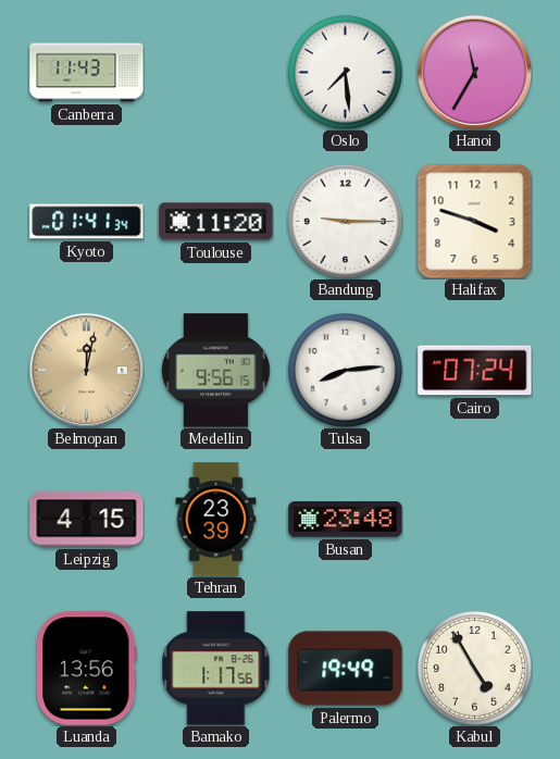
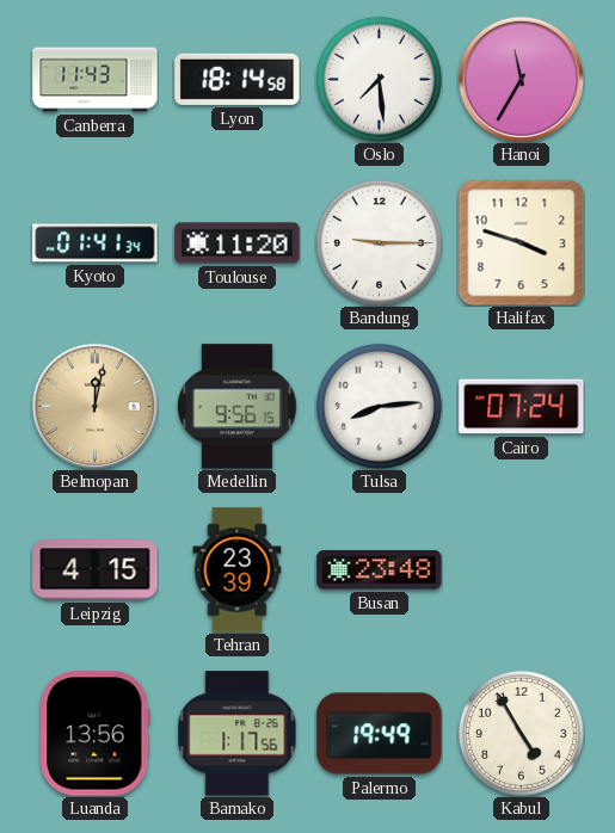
Lyon: none -> 18:14 (238, 79)
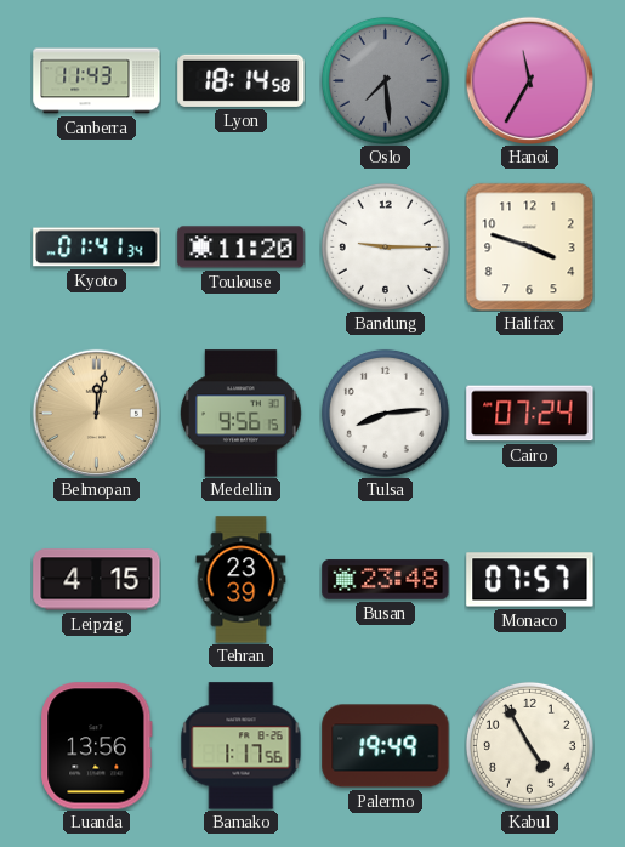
Oslo dial: white -> grey (385, 80)
Monaco: none -> 07:57 (530, 580)
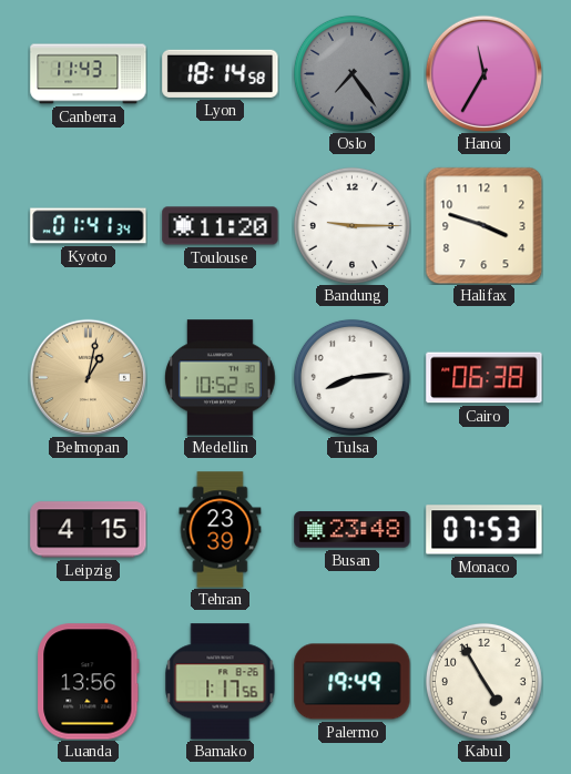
Oslo: 7:29 -> 7:24 (351, 73)
Belmopan: 12:02 -> 1:02 (88, 377)
Medellin: 9:56 -> 10:52 (221, 378)
Cairo: 07:24 -> 06:38 (485, 378)
Monaco: 07:57 -> 07:53 (485, 530)
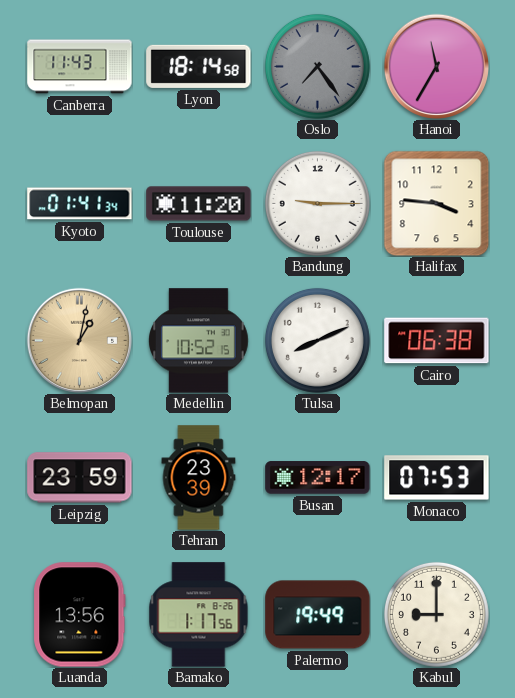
Halifax: 3:48 -> 3:46 (436, 203)
Tulsa: 8:14 -> 8:11 (317, 340)
Leipzig: 4:15 -> 23:59 (80, 478)
Busan: 23:48 -> 12:17 (318, 478)
Kabul: 4:55 -> 9:00 (436, 614)
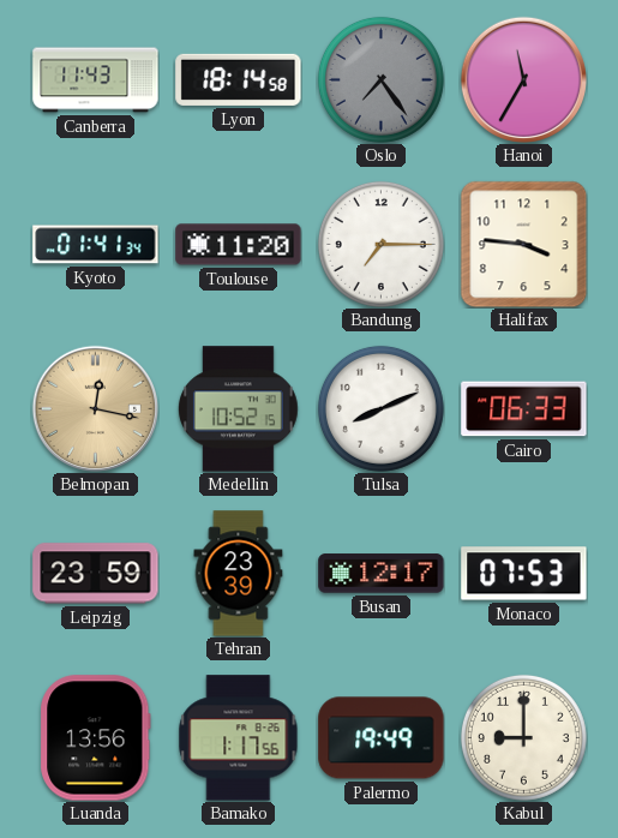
Bandung: 9:15 -> 7:15 (380, 244)
Belmopan: 1:02 -> 12:17 (95, 408)
Cairo: 06:38 -> 06:33 (524, 409)
